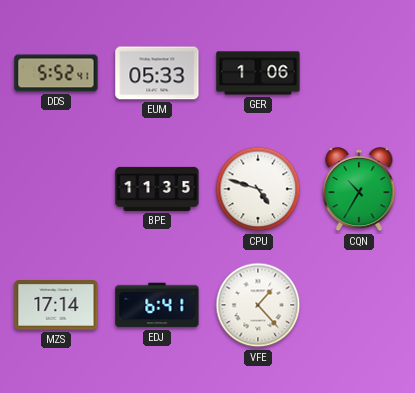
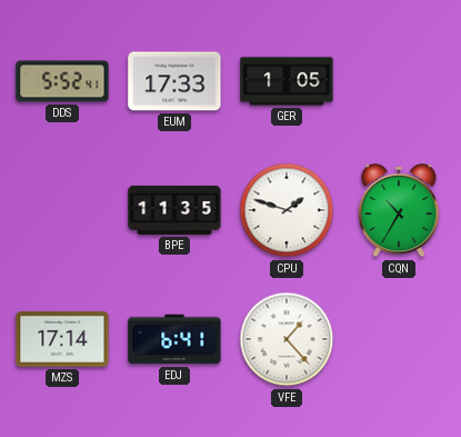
EUM: 05:33 -> 17:33 (174, 81)
GER: 1:06 -> 1:05 (287, 81)
CPU: 4:48 -> 1:48 (287, 210)
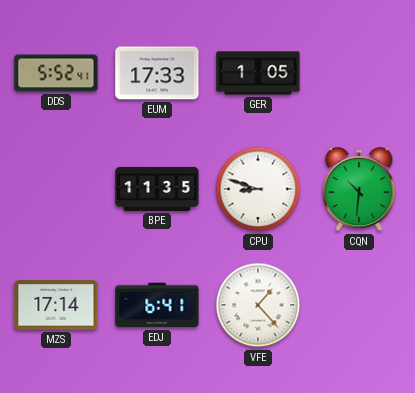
CPU: 1:48 -> 8:48 (258, 189)
CQN: 10:35 -> 10:31 (359, 190)
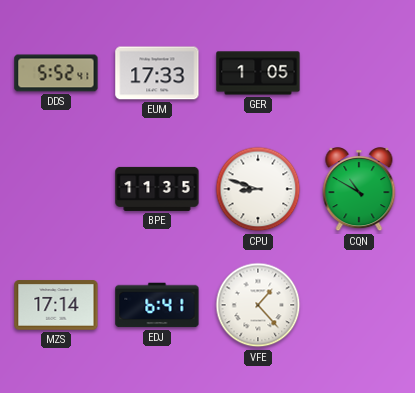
CQN: 10:31 -> 10:50 (359, 190)
